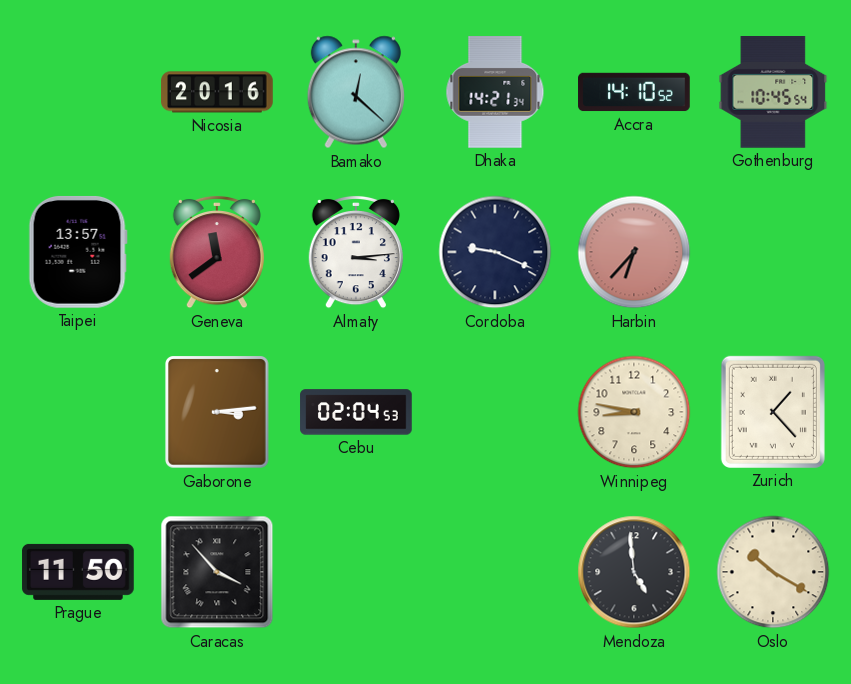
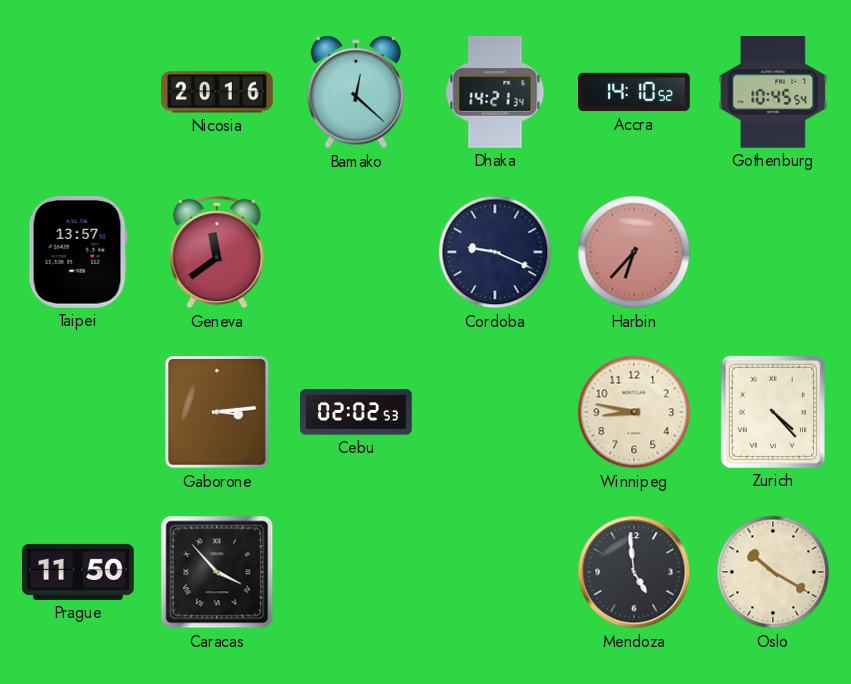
Almaty: 3:14 -> none (356, 252)
Cebu: 02:04 -> 02:02 (356, 412)
Zurich: 1:23 -> 4:23 (773, 412)
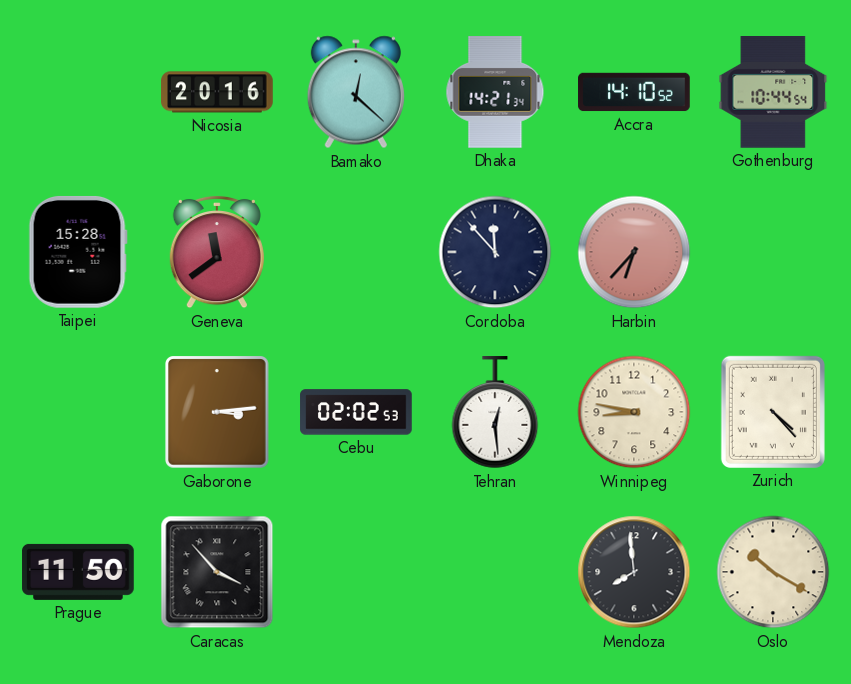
Gothenburg: 10:45 -> 10:44 (773, 93)
Taipei: 13:57 -> 15:28 (78, 252)
Cordoba: 9:19 -> 11:53 (495, 252)
Tehran: none -> 12:29 (495, 413)
Mendoza: 4:59 -> 7:59 (634, 572)
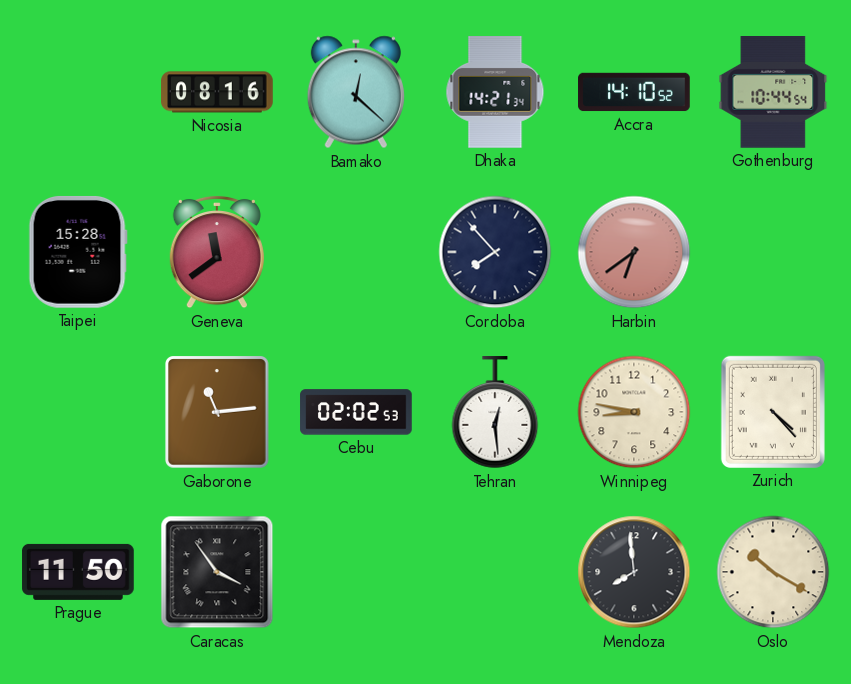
Nicosia: 20:16 -> 08:16 (217, 92)
Cordoba: 11:53 -> 7:53 (495, 252)
Harbin: 6:37 -> 6:39 (634, 252)
Gaborone: 3:14 -> 11:14 (218, 412)
Caracas: 3:53 -> 3:54 (217, 572)
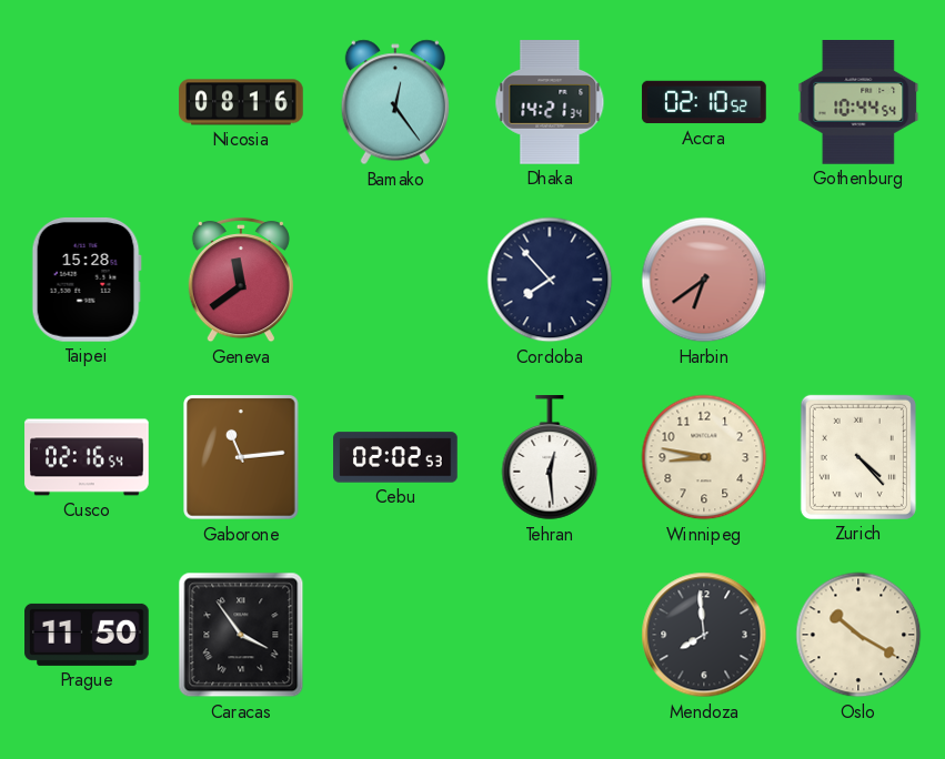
Bamako: 12:22 -> 12:24 (395, 102)
Accra: 14:10 -> 02:10 (704, 102)
Cusco: none -> 02:16 (87, 457)
